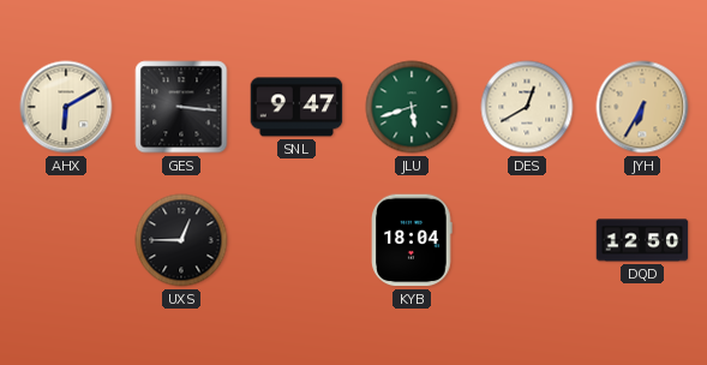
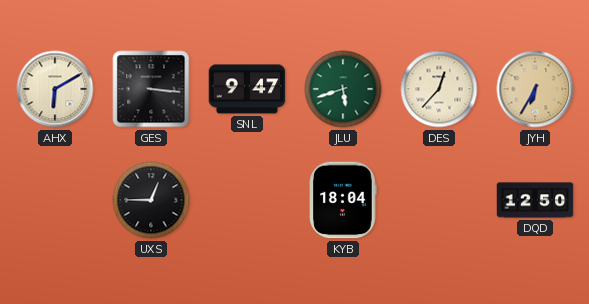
DES: 12:40 -> 12:37 (439, 89)
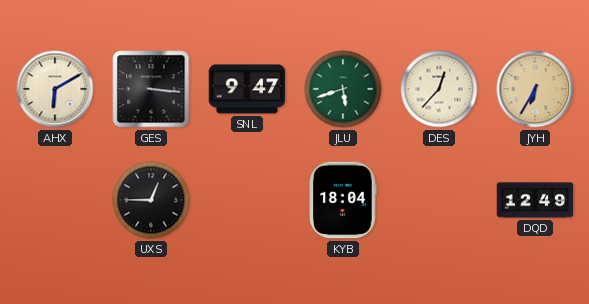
DQD: 12:50 -> 12:49 (535, 200)
